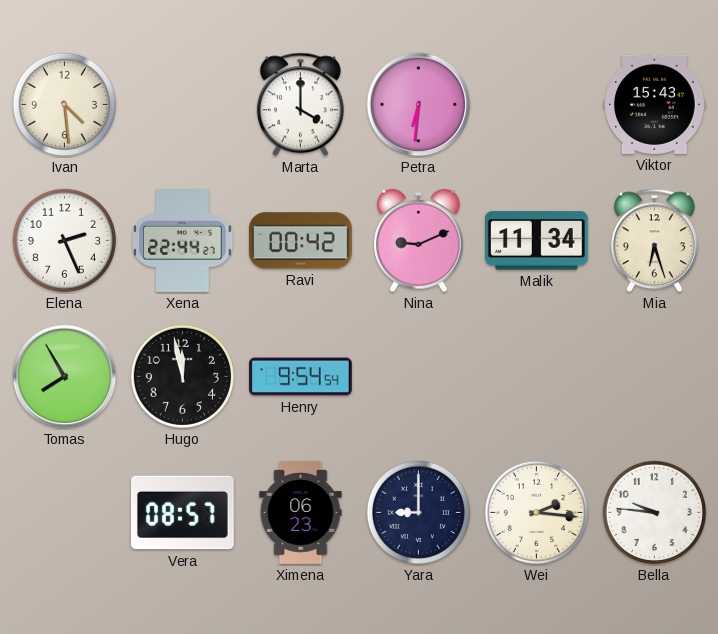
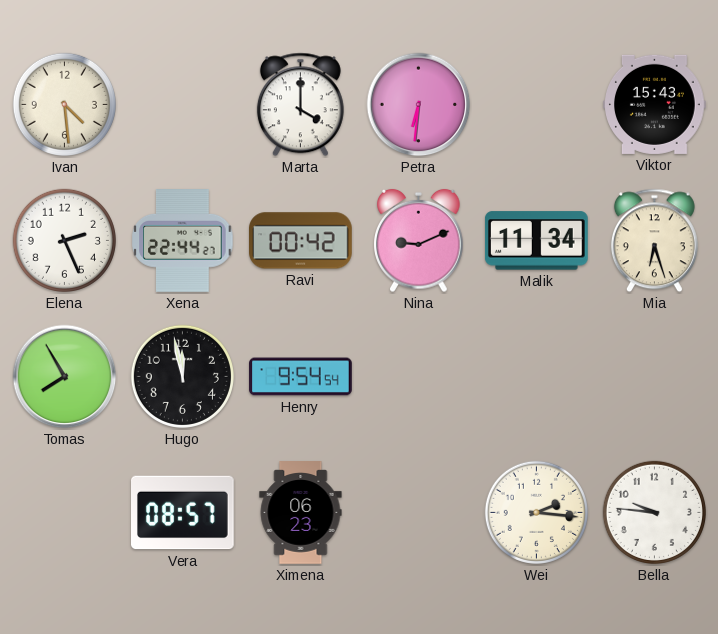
Yara: 9:00 -> none (418, 512)
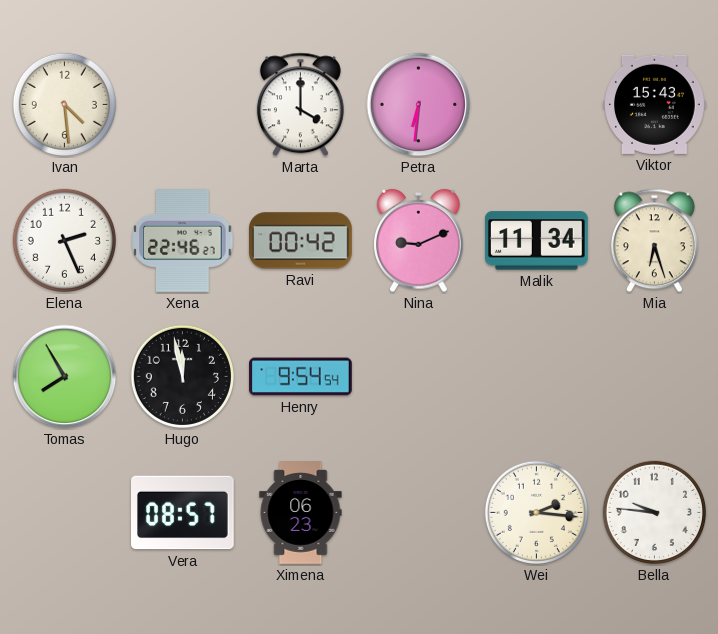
Xena: 22:44 -> 22:46 (183, 241)
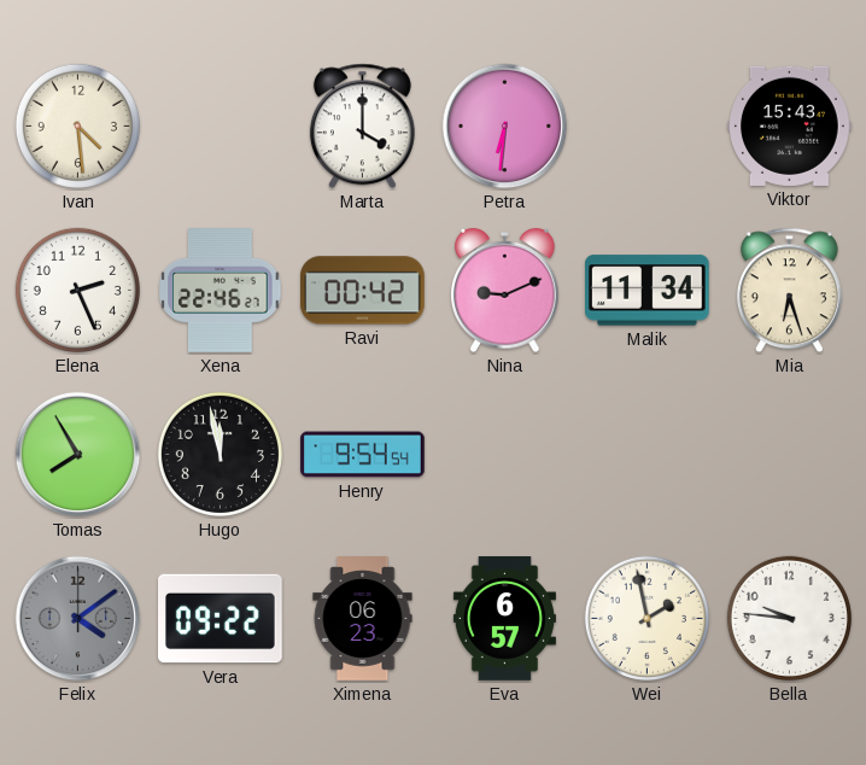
Felix: none -> 4:09 (78, 619)
Vera: 08:57 -> 09:22 (221, 619)
Eva: none -> 6:57 (504, 619)
Wei: 2:16 -> 1:58 (646, 618)
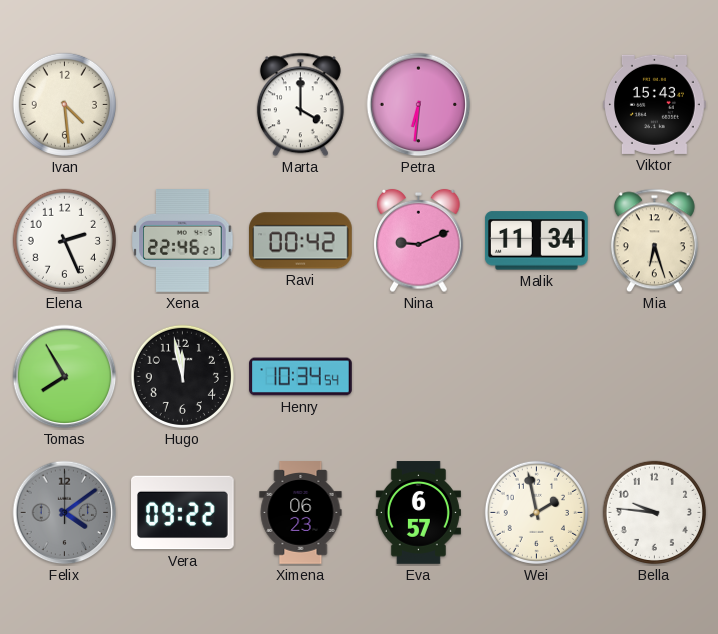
Henry: 9:54 -> 10:34 (301, 377)
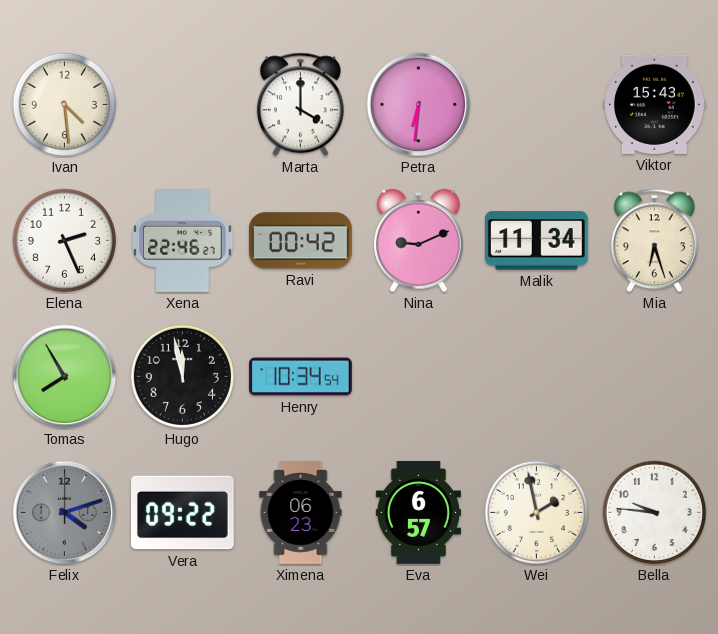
Felix: 4:09 -> 4:12 (65, 513)
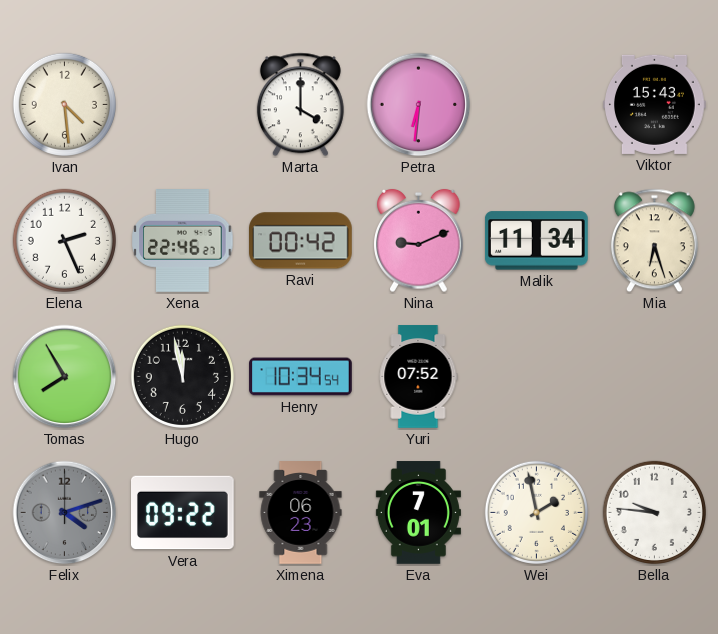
Yuri: none -> 07:52 (418, 377)
Eva: 6:57 -> 7:01 (418, 513)
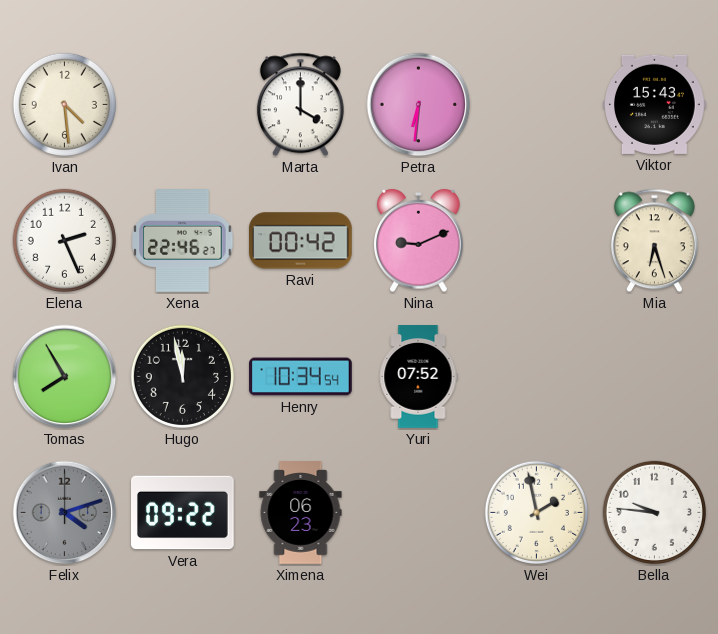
Malik: 11:34 -> none (537, 241)
Eva: 7:01 -> none (418, 513)
